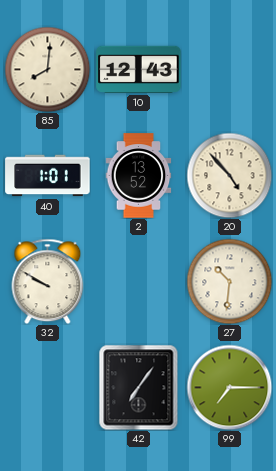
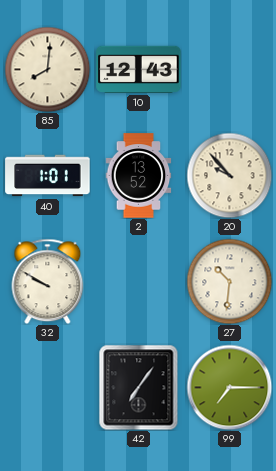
20: 4:53 -> 9:53 (229, 175)
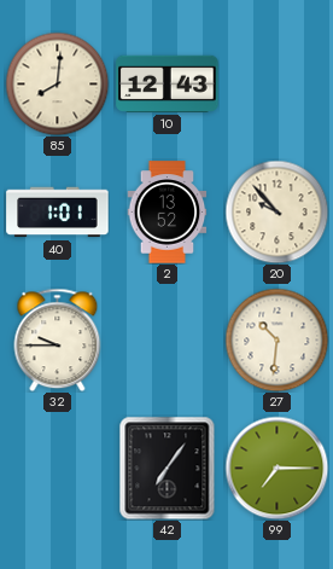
32: 9:50 -> 9:45 (58, 339)
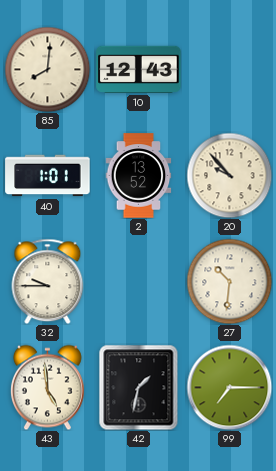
43: none -> 4:59 (47, 387)
42: 7:06 -> 1:32 (139, 387)
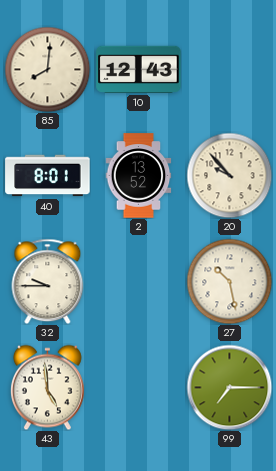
40: 1:01 -> 8:01 (48, 176)
27: 10:31 -> 10:28 (229, 281)
42: 1:32 -> none (139, 387)
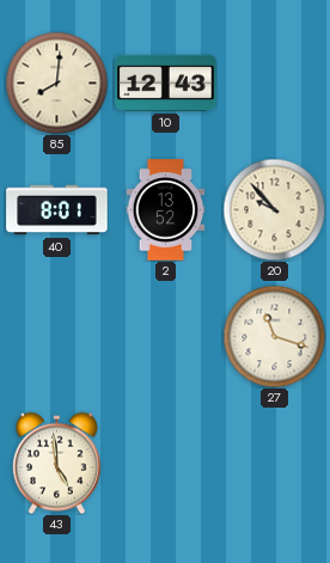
32: 9:45 -> none (48, 281)
27: 10:28 -> 11:18 (274, 336)
99: 7:15 -> none (229, 387)
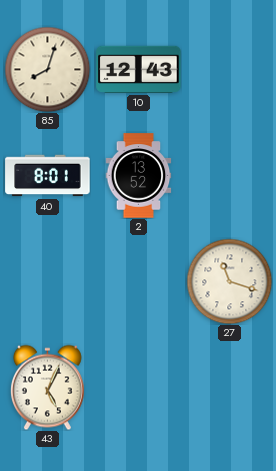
85: 8:01 -> 8:03 (47, 69)
20: 9:53 -> none (274, 209)
43: 4:59 -> 5:04 (47, 387)
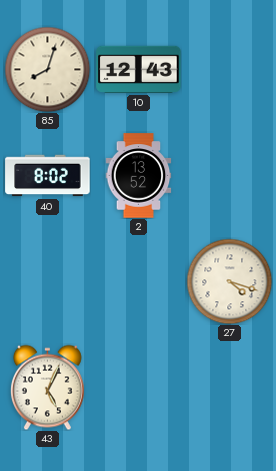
40: 8:01 -> 8:02 (48, 176)
27: 11:18 -> 4:18 (229, 281)
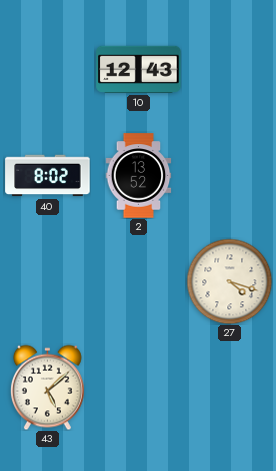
85: 8:03 -> none (47, 69)
43: 5:04 -> 5:08 (47, 387)
